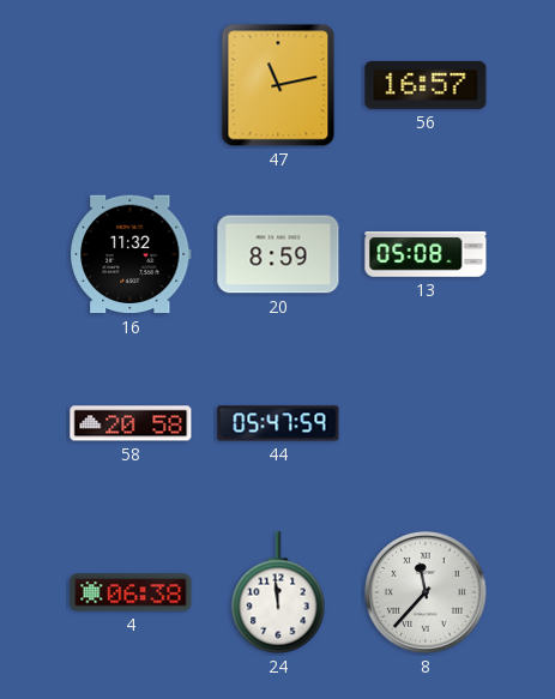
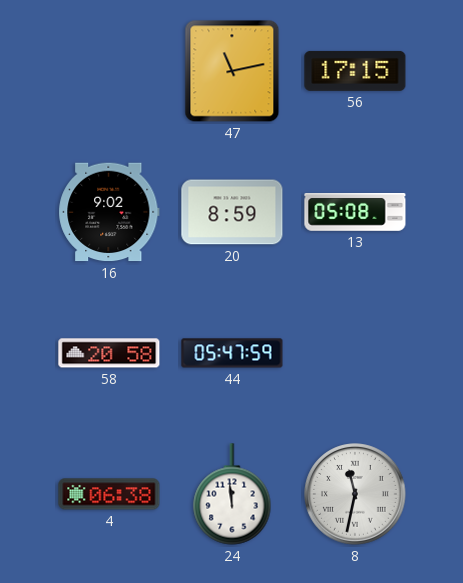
56: 16:57 -> 17:15 (355, 71)
16: 11:32 -> 9:02 (109, 212)
8: 11:37 -> 11:32 (355, 494)
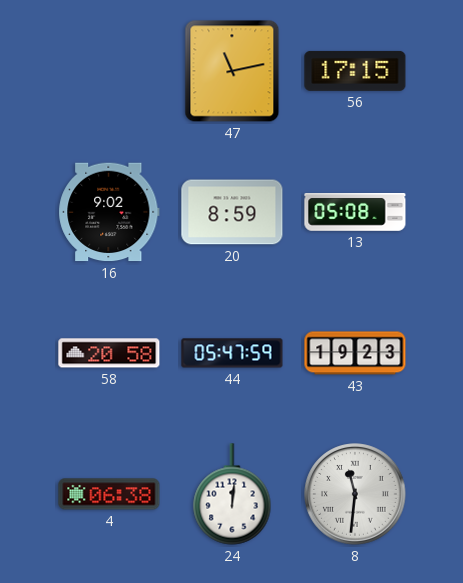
43: none -> 19:23 (355, 353)
24: 11:59 -> 12:01 (232, 494)
8: 11:32 -> 11:31 (355, 494)
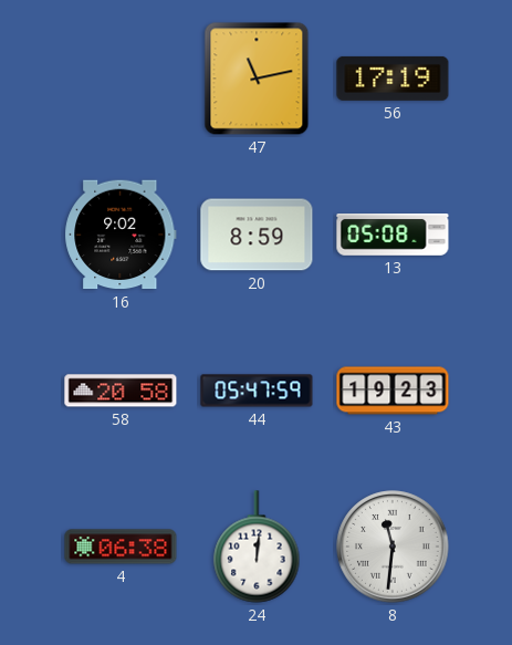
56: 17:15 -> 17:19 (393, 79)
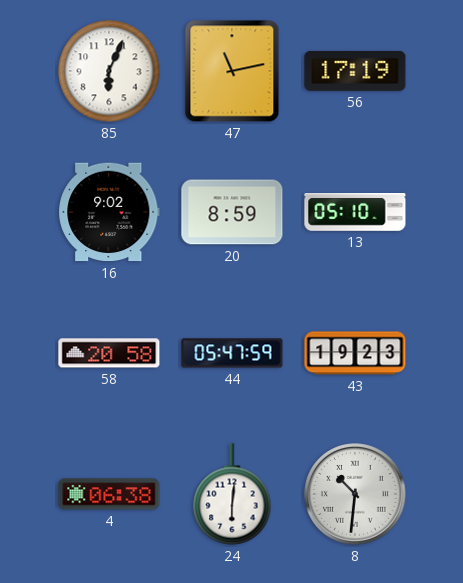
85: none -> 6:04 (109, 71)
13: 05:08 -> 05:10 (355, 213)
24: 12:01 -> 6:01 (232, 494)
8: 11:31 -> 10:31 (355, 494)
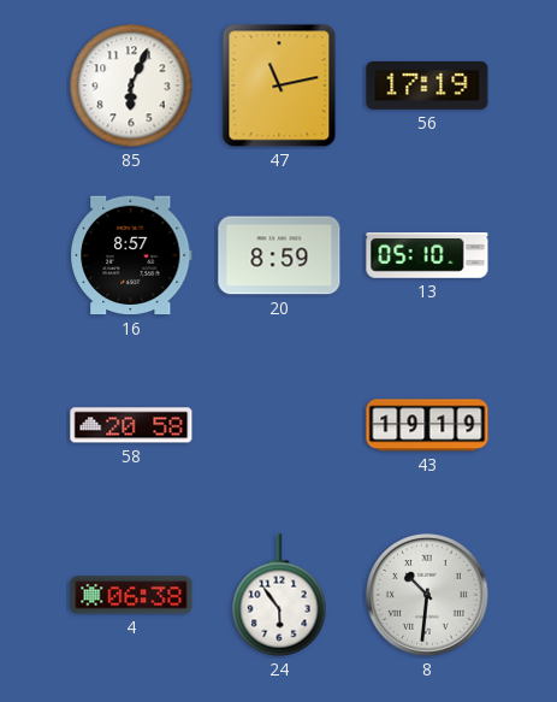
16: 9:02 -> 8:57 (131, 255)
44: 05:47 -> none (232, 353)
43: 19:23 -> 19:19 (427, 425)
24: 6:01 -> 5:54 (279, 595)
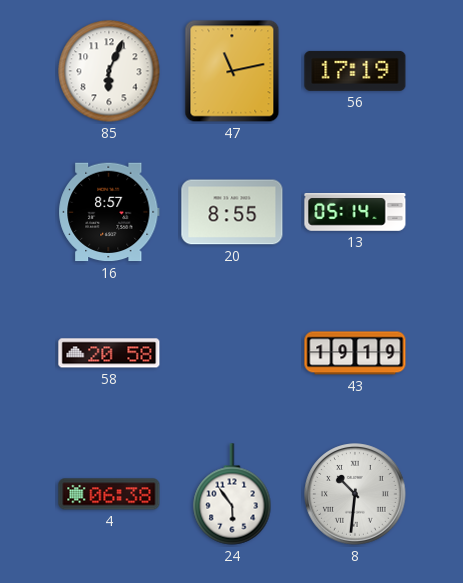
20: 8:59 -> 8:55 (232, 212)
13: 05:10 -> 05:14 (355, 213)
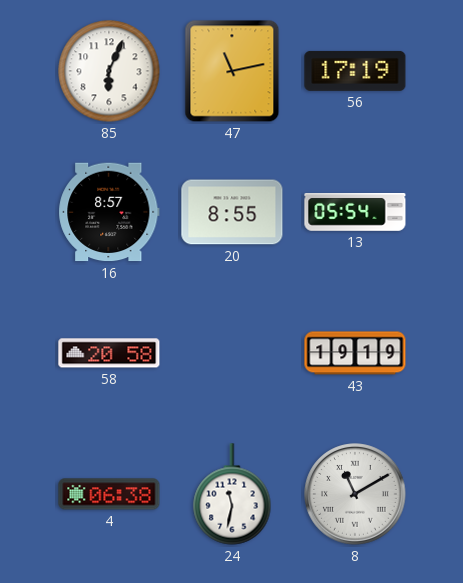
13: 05:14 -> 05:54 (355, 213)
24: 5:54 -> 11:32 (232, 494)
8: 10:31 -> 11:10 (355, 494)
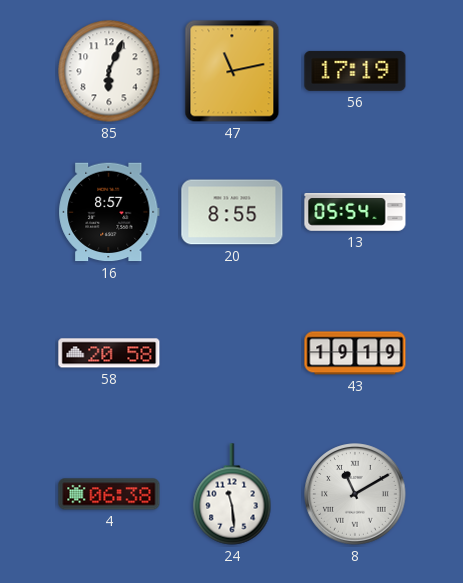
24: 11:32 -> 11:29 (232, 494)
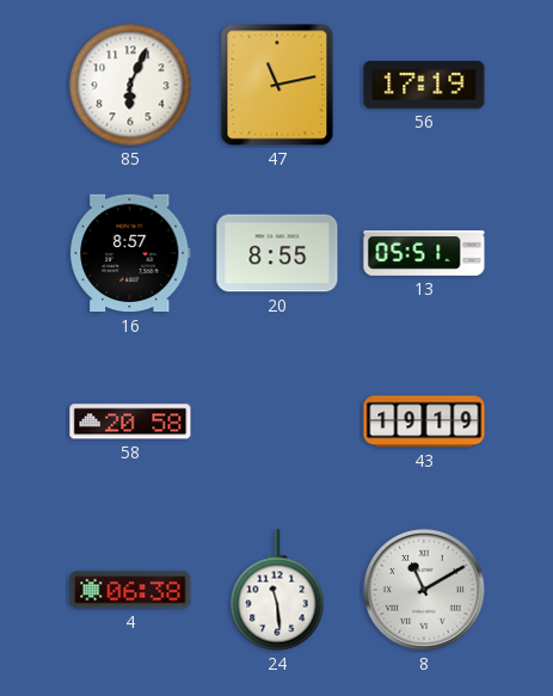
13: 05:54 -> 05:51 (424, 254)
